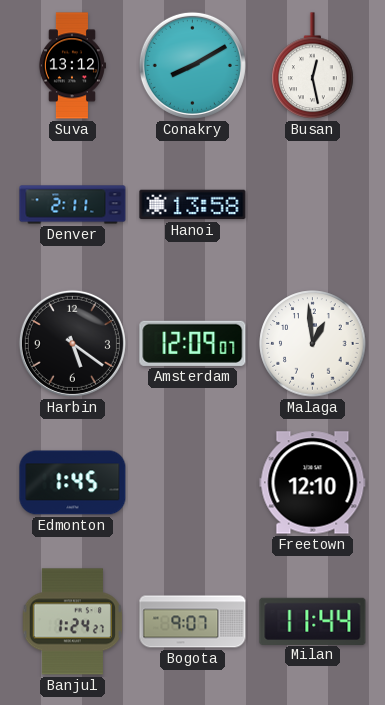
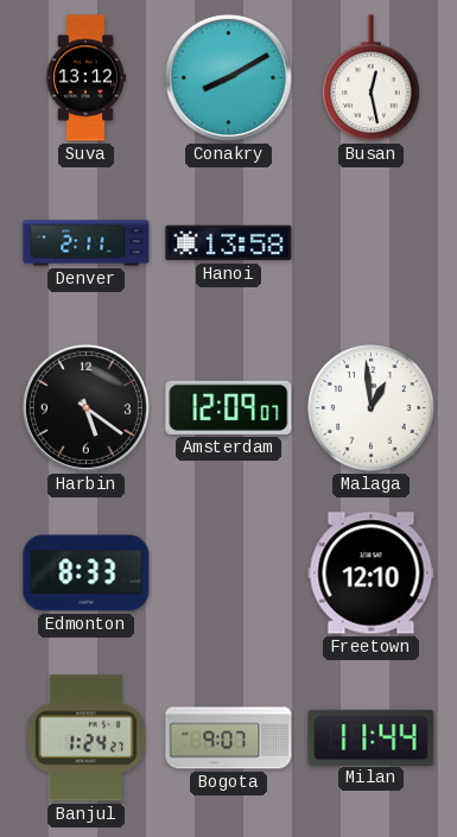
Edmonton: 1:45 -> 8:33 (87, 573)
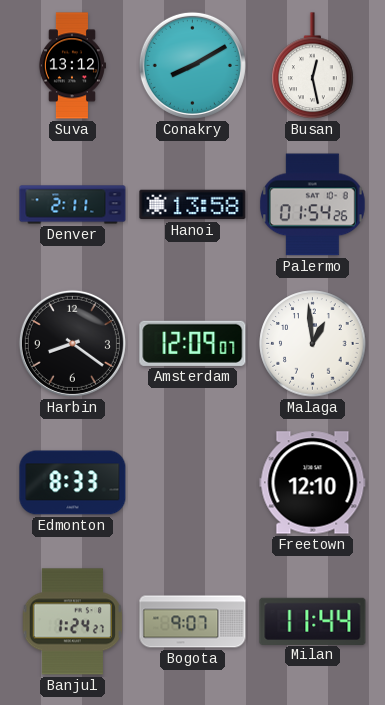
Palermo: none -> 01:54 (312, 205)
Harbin: 5:21 -> 8:21 (72, 343)
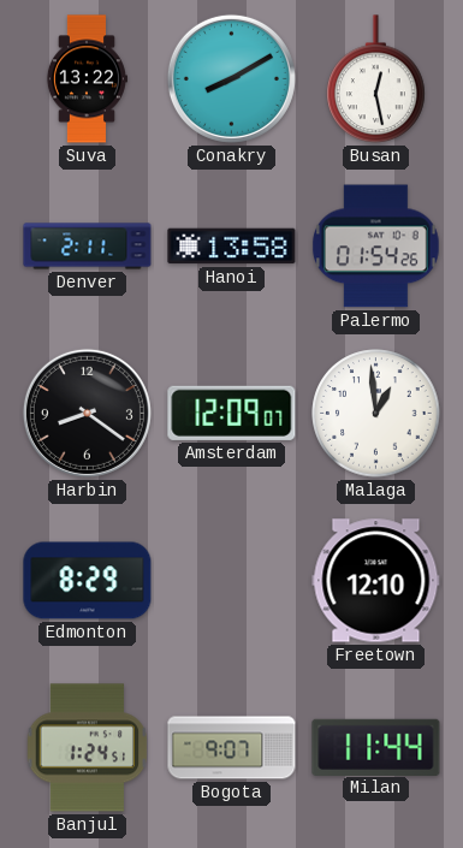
Suva: 13:12 -> 13:22 (87, 79)
Edmonton: 8:33 -> 8:29 (88, 581)
Banjul: 1:24:27 -> 1:24:51 (88, 748)
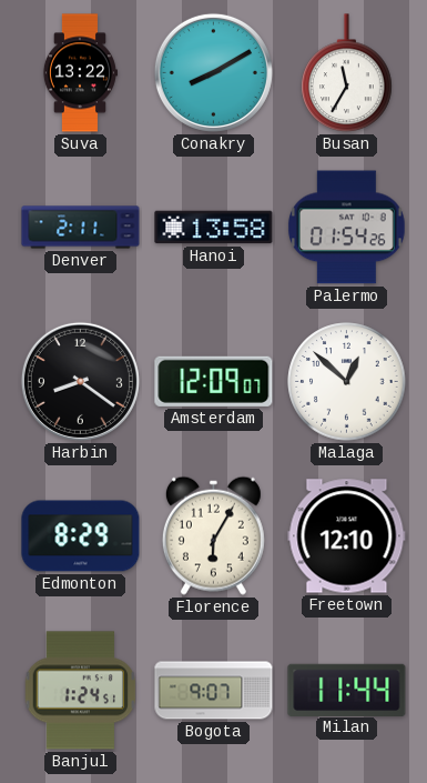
Busan: 12:28 -> 11:35 (347, 73)
Malaga: 12:59 -> 12:52 (347, 382)
Florence: none -> 6:05 (213, 535)
